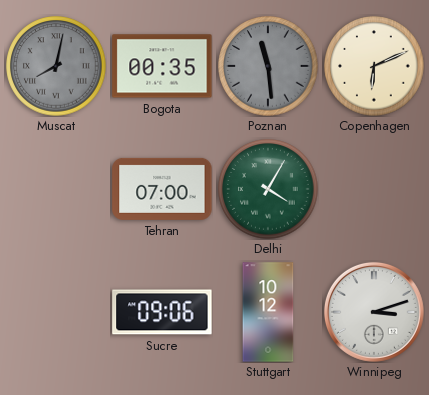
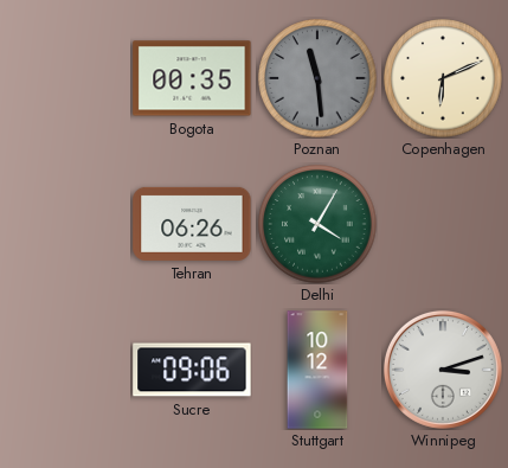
Muscat: 8:02 -> none (56, 66)
Tehran: 07:00 -> 06:26 (192, 224)
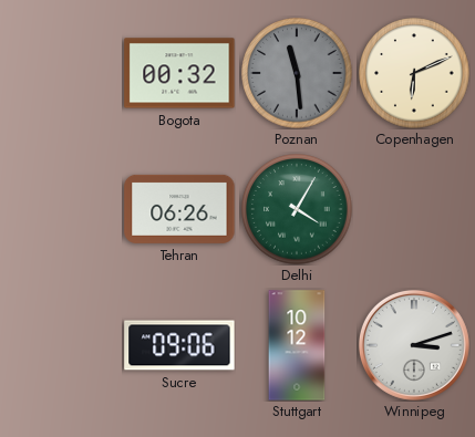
Bogota: 00:35 -> 00:32 (179, 73)
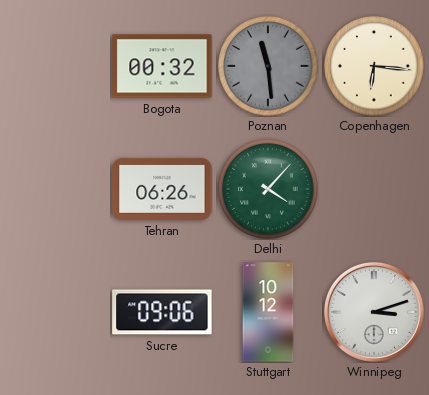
Copenhagen: 6:11 -> 6:16 (374, 66)
Delhi: 4:05 -> 4:07 (268, 189)
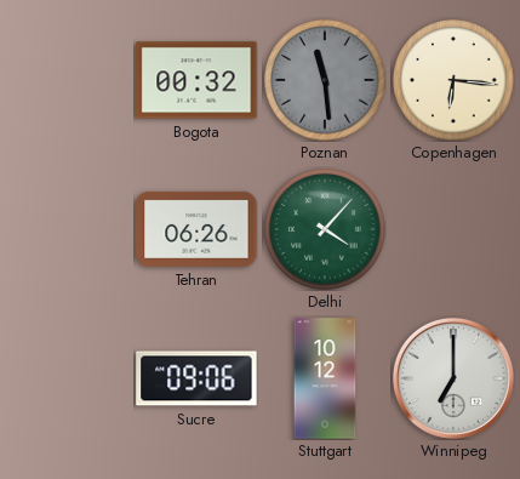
Winnipeg: 3:12 -> 7:00 (453, 378)
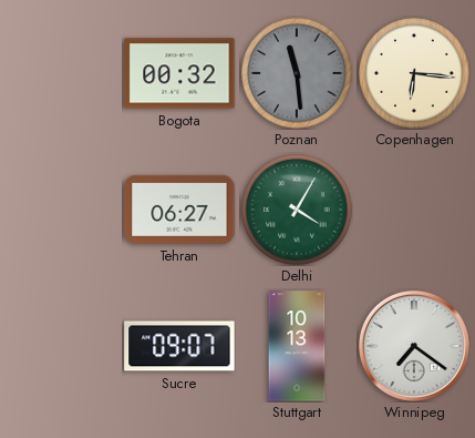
Tehran: 06:26 -> 06:27 (179, 210)
Delhi: 4:07 -> 4:05 (297, 210)
Sucre: 09:06 -> 09:07 (179, 346)
Stuttgart: 10:12 -> 10:13 (297, 346)
Winnipeg: 7:00 -> 7:21 (414, 346)
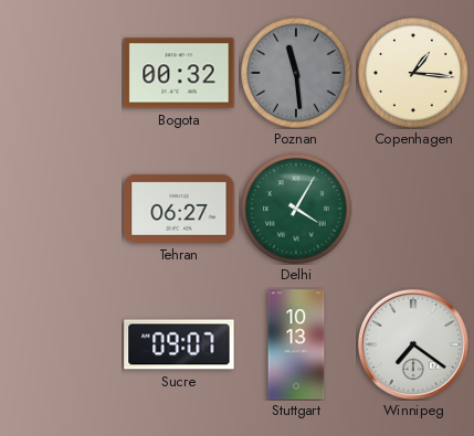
Copenhagen: 6:16 -> 1:16 (413, 73)
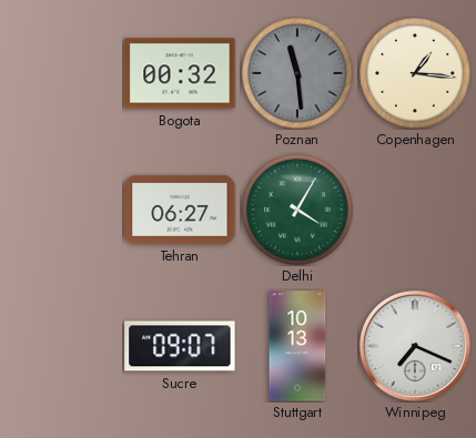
Winnipeg: 7:21 -> 7:19 (415, 346)
